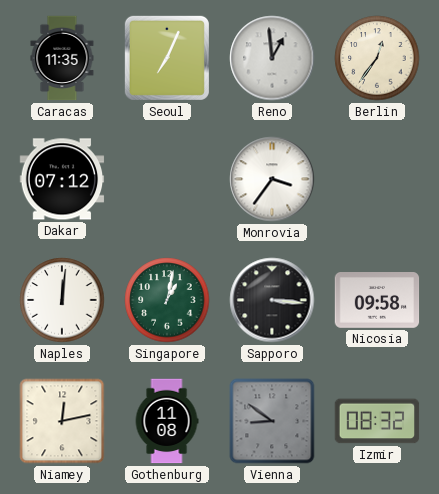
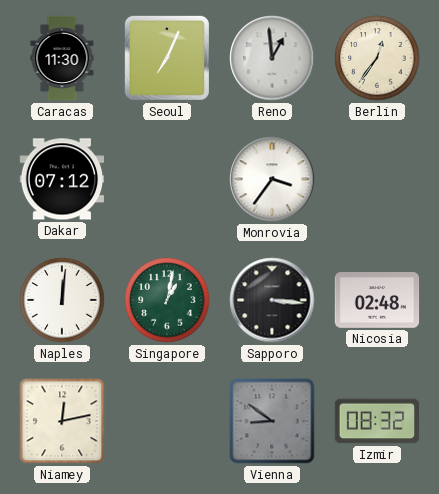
Caracas: 11:35 -> 11:30 (62, 58)
Nicosia: 09:58 -> 02:48 (377, 301)
Gothenburg: 11:08 -> none (167, 421)
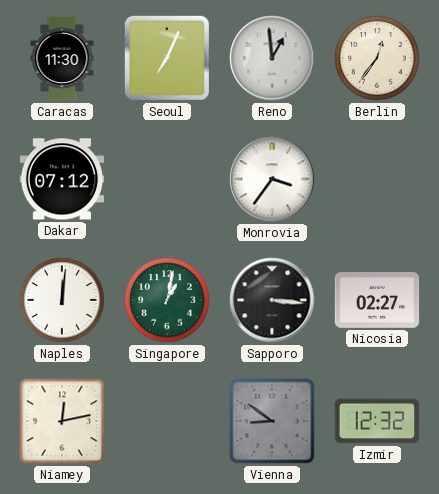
Nicosia: 02:48 -> 02:27 (377, 301)
Izmir: 08:32 -> 12:32 (377, 421)
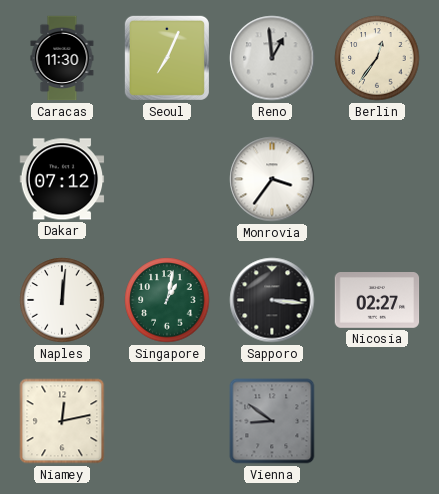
Izmir: 12:32 -> none (377, 421)
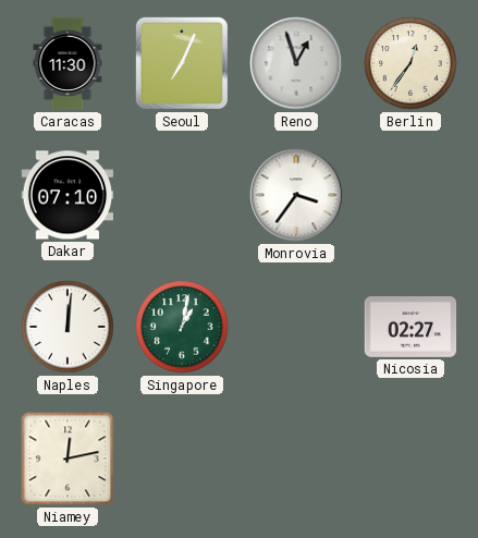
Reno: 12:59 -> 12:57 (296, 63)
Dakar: 07:12 -> 07:10 (68, 195)
Sapporo: 3:16 -> none (272, 300)
Vienna: 8:51 -> none (272, 421)
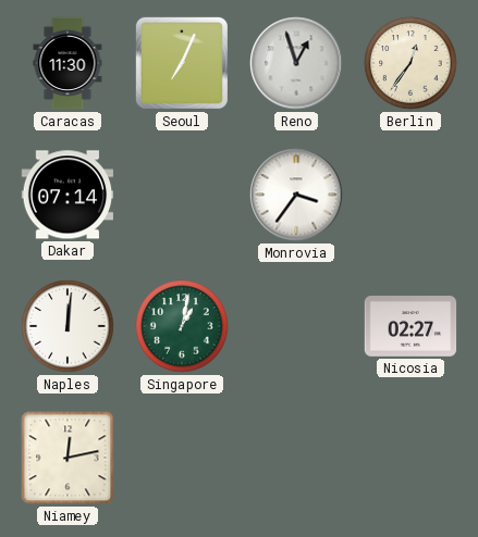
Dakar: 07:10 -> 07:14 (68, 195)
